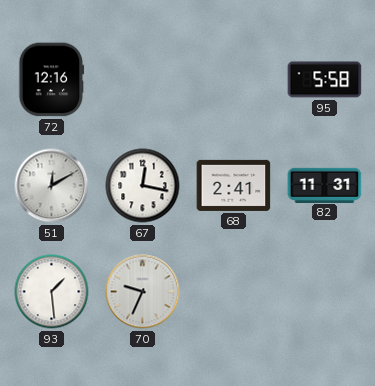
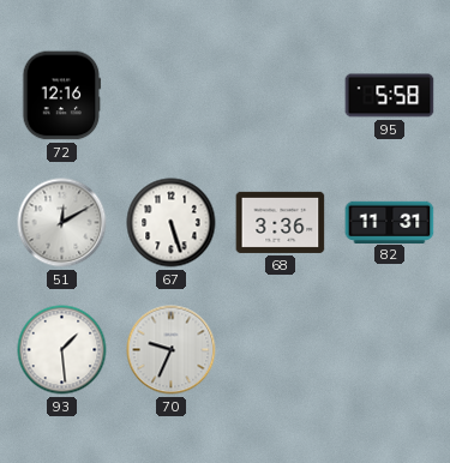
67: 12:17 -> 5:27 (172, 223)
68: 2:41 -> 3:36 (281, 222)
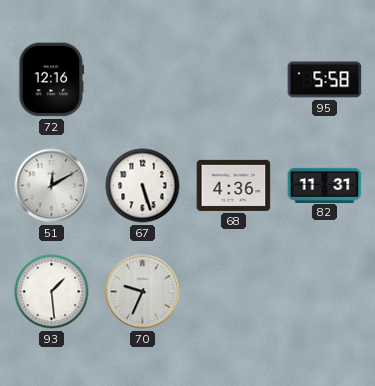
68: 3:36 -> 4:36 (234, 185)
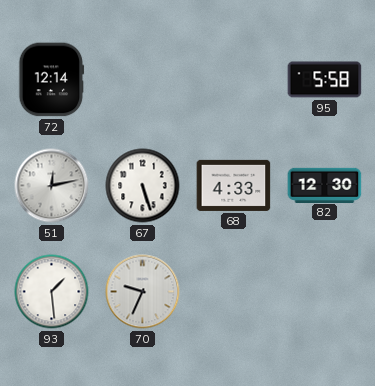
72: 12:16 -> 12:14 (52, 80)
51: 12:10 -> 12:13 (52, 186)
68: 4:36 -> 4:33 (234, 185)
82: 11:31 -> 12:30 (325, 185)
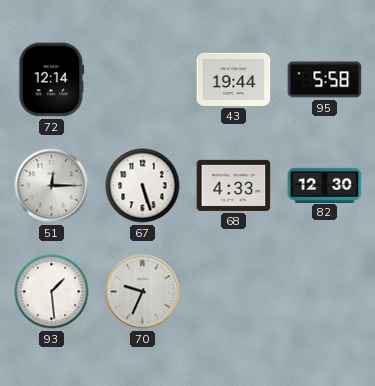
43: none -> 19:44 (234, 79)
51: 12:13 -> 12:15 (52, 186)
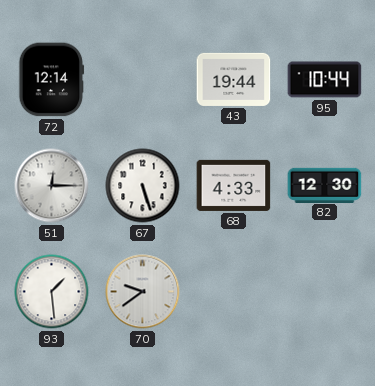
95: 5:58 -> 10:44 (325, 80)
70: 9:34 -> 9:39 (143, 292)
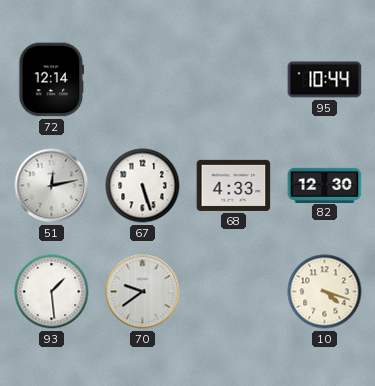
43: 19:44 -> none (234, 79)
51: 12:15 -> 12:13 (52, 186)
10: none -> 4:18 (325, 292)
